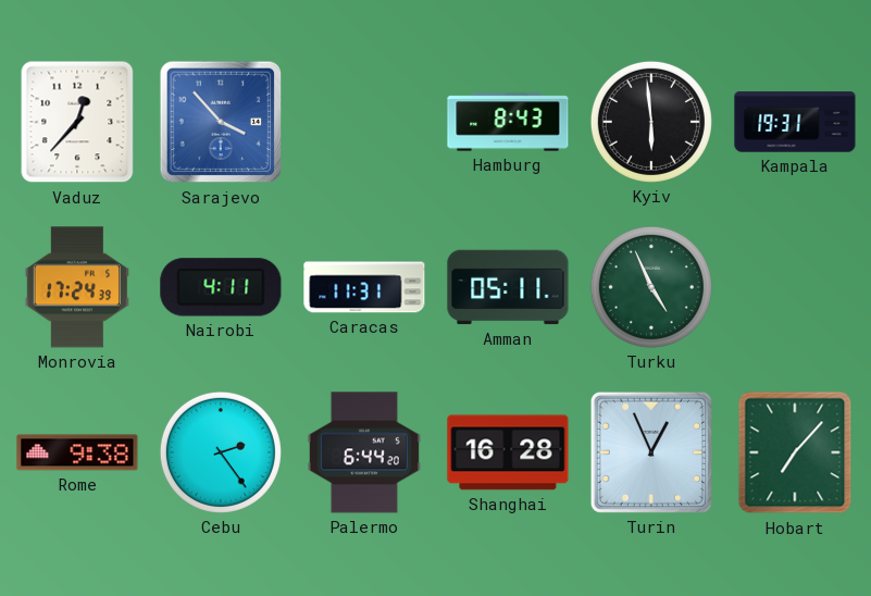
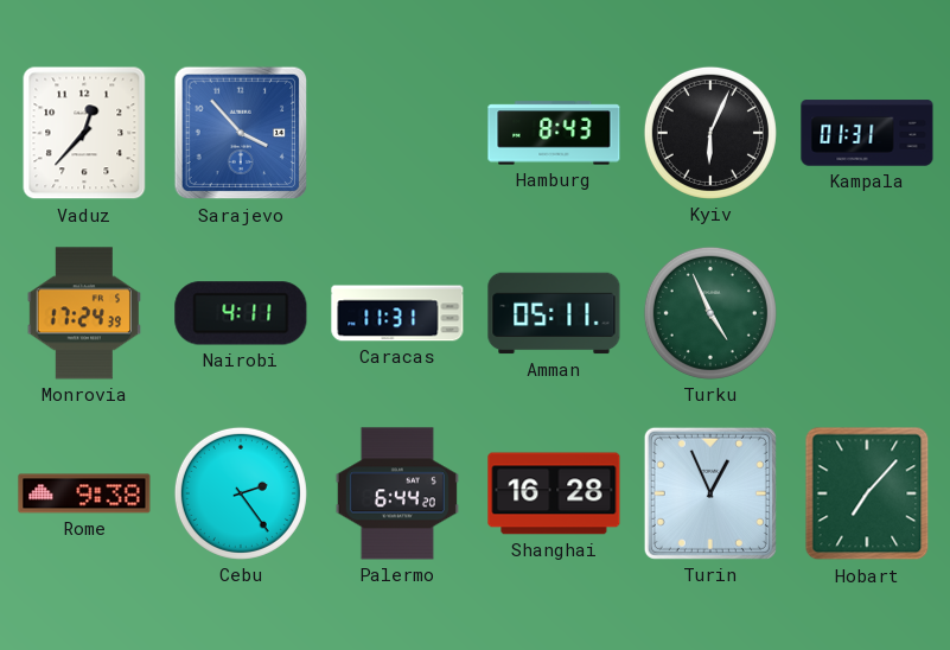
Kyiv: 5:59 -> 6:04 (710, 133)
Kampala: 19:31 -> 01:31 (867, 133)
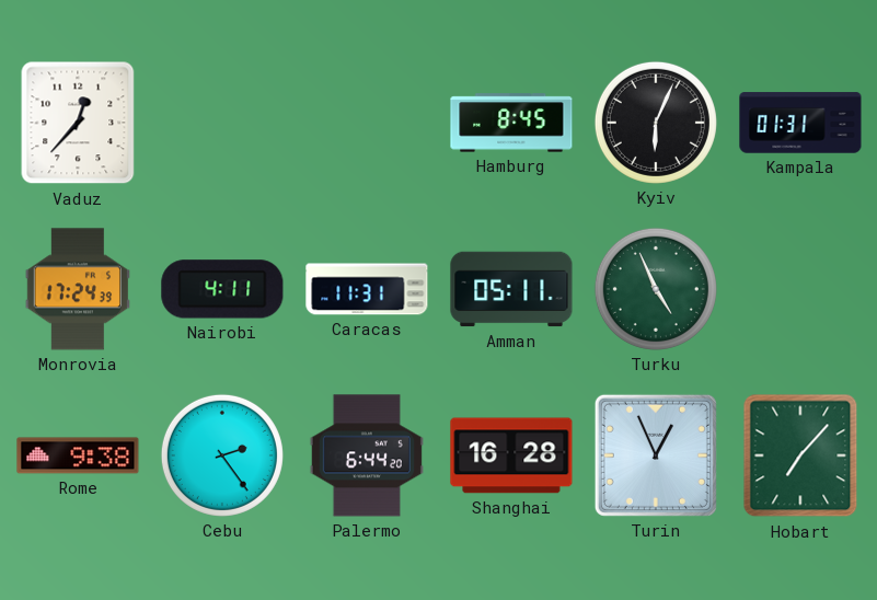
Sarajevo: 3:53 -> none (241, 133)
Hamburg: 8:43 -> 8:45 (511, 123)
